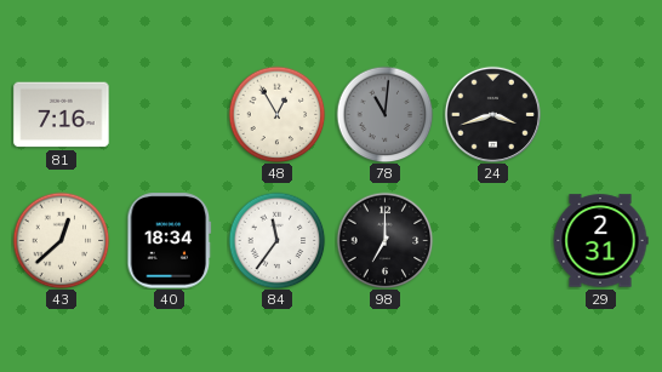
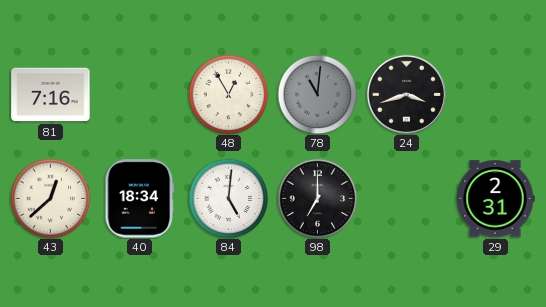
84: 11:36 -> 5:01 (228, 198)
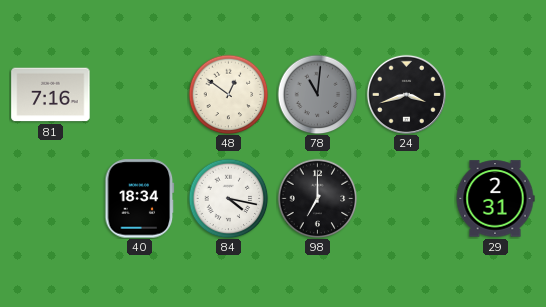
48: 12:55 -> 12:51 (228, 94)
43: 12:38 -> none (50, 198)
84: 5:01 -> 4:17 (228, 198)
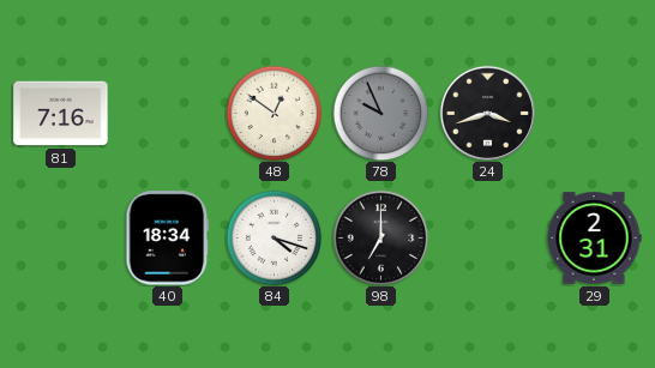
78: 11:01 -> 9:56 (380, 113)
84: 4:17 -> 4:18 (274, 237)
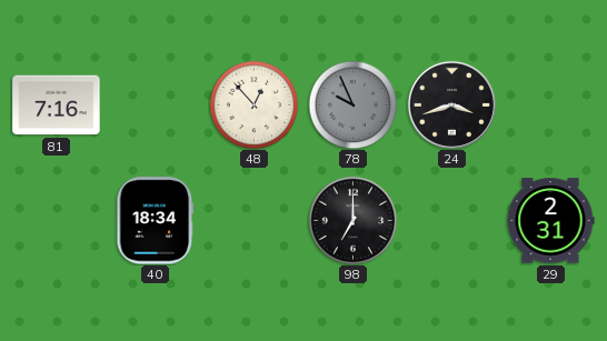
48: 12:51 -> 12:53 (253, 104)
84: 4:18 -> none (274, 237)
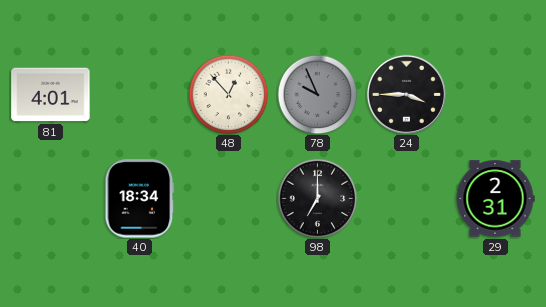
81: 7:16 -> 4:01 (51, 95)
24: 3:42 -> 3:45 (406, 94)
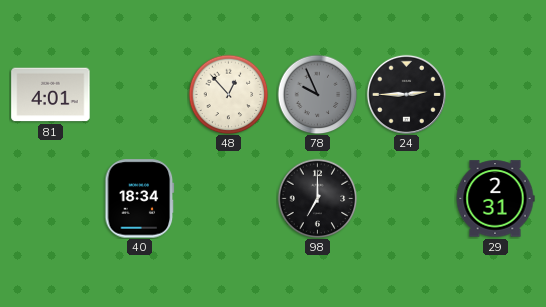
24: 3:45 -> 2:45 (406, 94)
